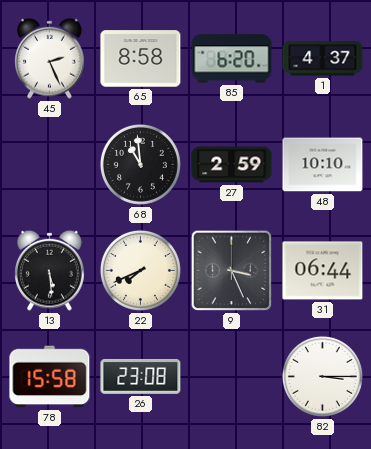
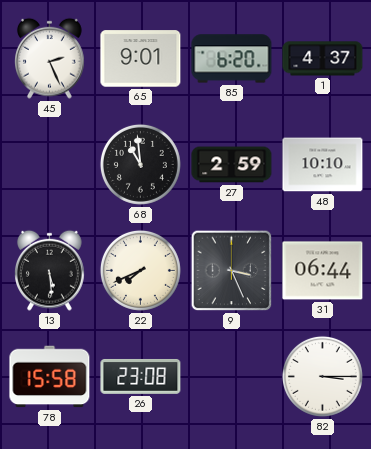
65: 8:58 -> 9:01 (141, 59)
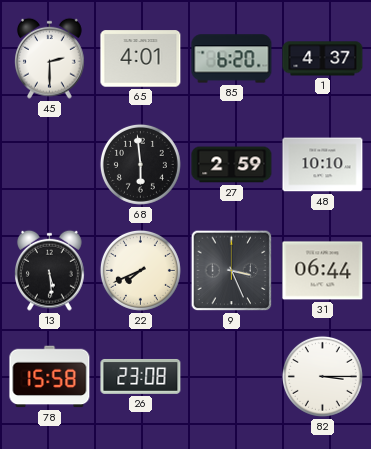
45: 2:26 -> 2:30 (50, 58)
65: 9:01 -> 4:01 (141, 59)
68: 10:59 -> 5:59 (140, 164)
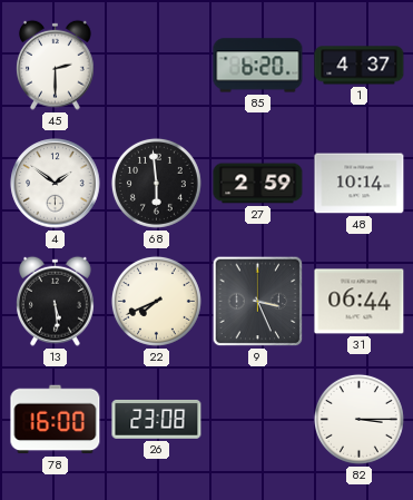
65: 4:01 -> none (141, 59)
4: none -> 1:51 (56, 184)
48: 10:10 -> 10:14 (360, 184)
78: 15:58 -> 16:00 (56, 420)
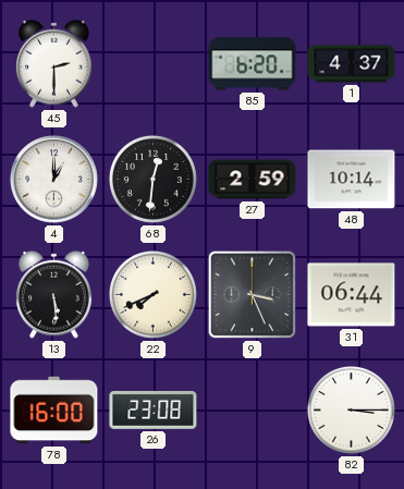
4: 1:51 -> 1:00 (54, 180)
68: 5:59 -> 12:31 (152, 179)
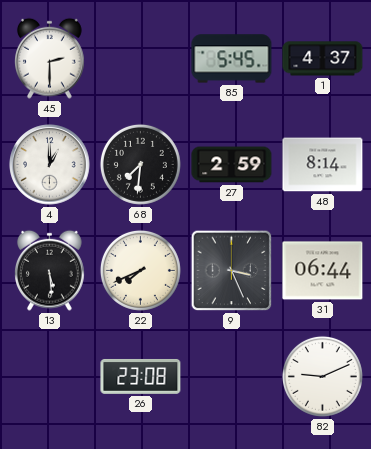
85: 6:20 -> 5:45 (232, 59)
68: 12:31 -> 7:31 (140, 164)
48: 10:14 -> 8:14 (323, 165)
78: 16:00 -> none (54, 411)
82: 3:15 -> 9:11 (322, 376)
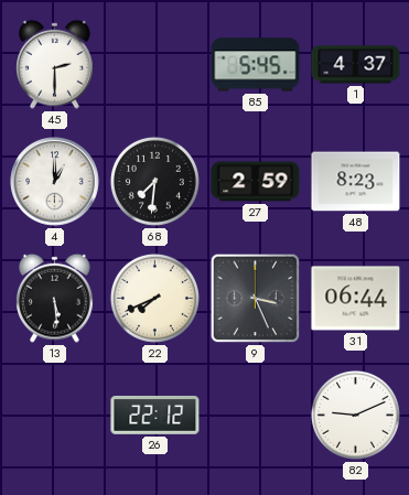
48: 8:14 -> 8:23 (356, 182)
26: 23:08 -> 22:12 (155, 415)
